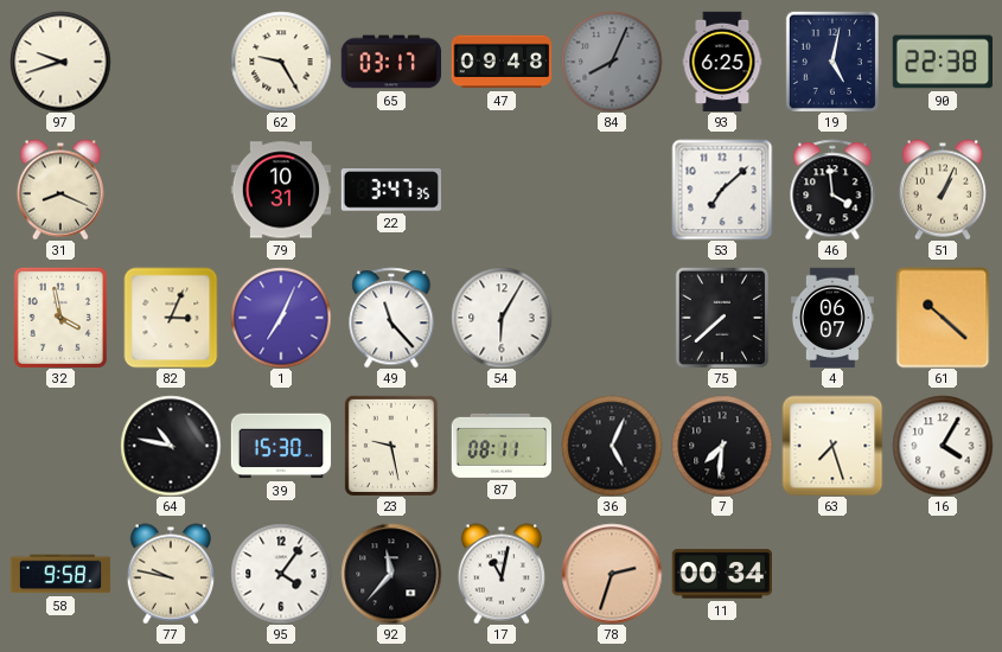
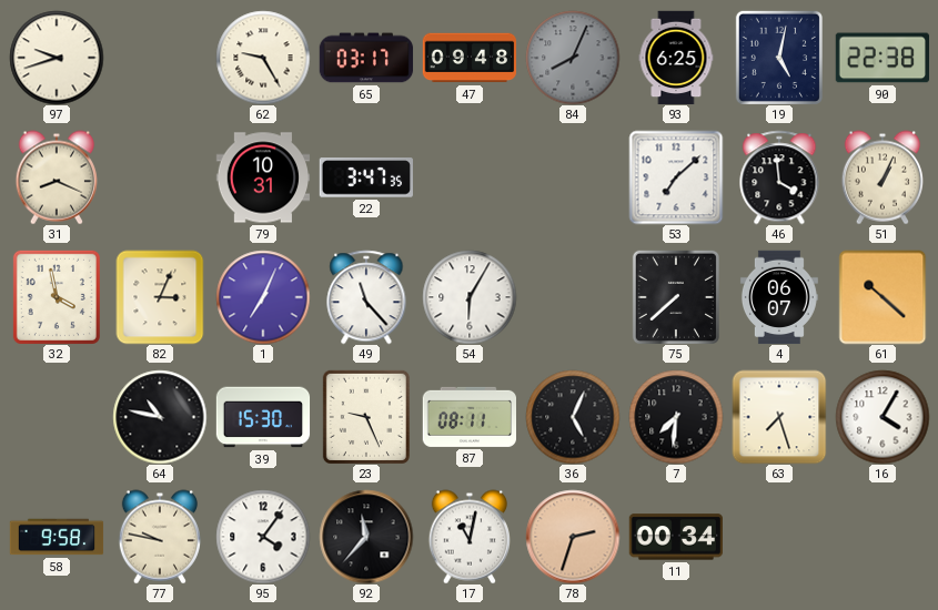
23: 9:28 -> 9:26 (366, 417)
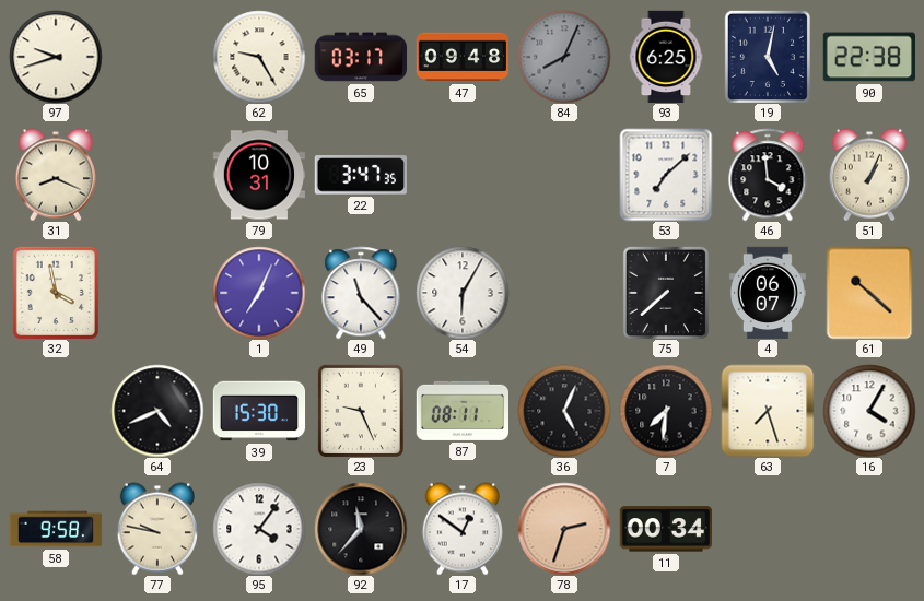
82: 3:04 -> none (160, 297)
64: 10:47 -> 4:41 (157, 411)
17: 11:02 -> 12:51 (461, 529)
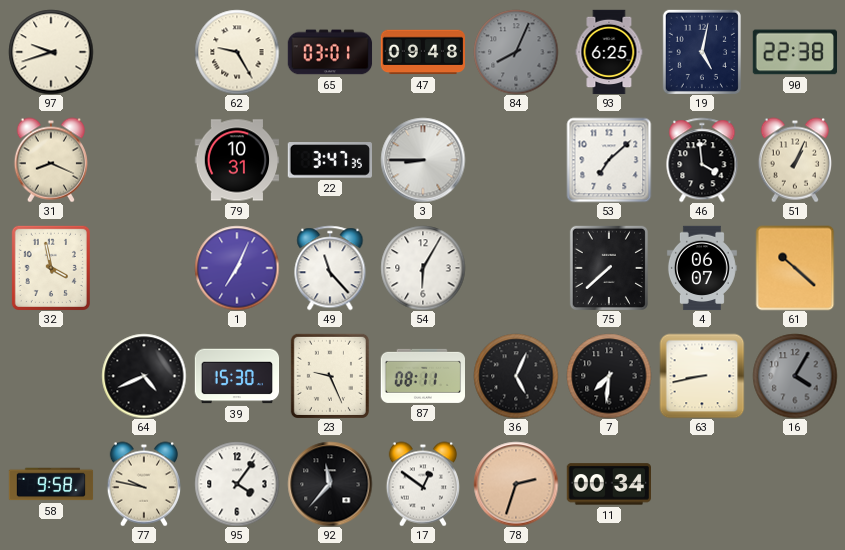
65: 03:17 -> 03:01 (330, 52)
3: none -> 8:45 (423, 160)
63: 7:27 -> 8:43 (702, 376)
16 dial: white -> grey (795, 376)
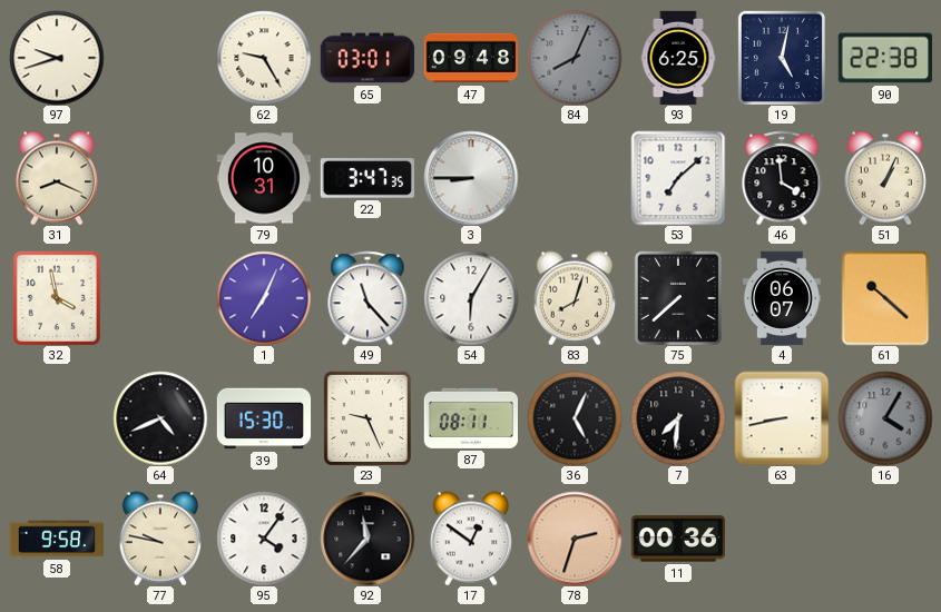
83: none -> 8:03 (574, 298)
11: 00:34 -> 00:36 (677, 539)
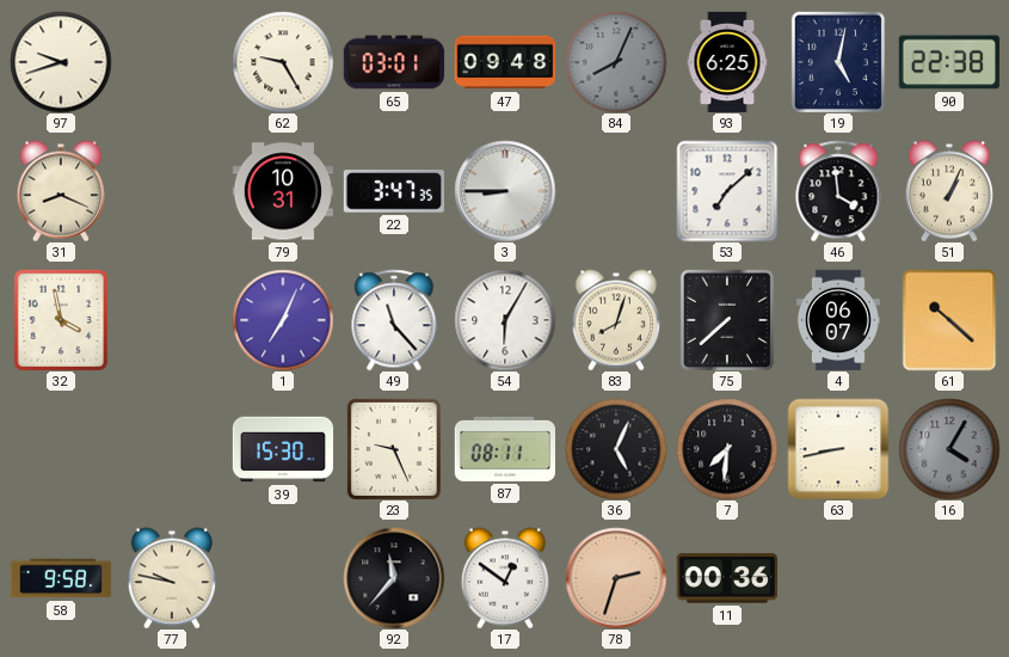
64: 4:41 -> none (160, 418)
95: 4:06 -> none (264, 539)
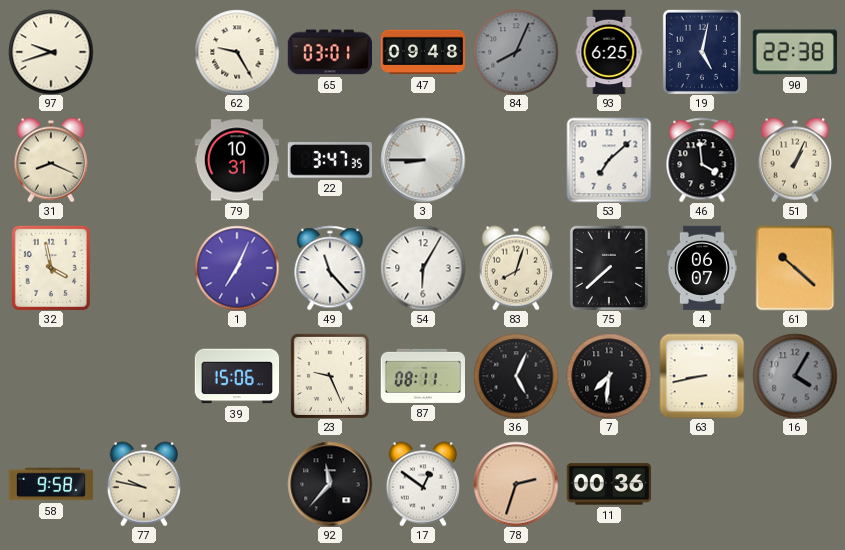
39: 15:30 -> 15:06 (237, 376)
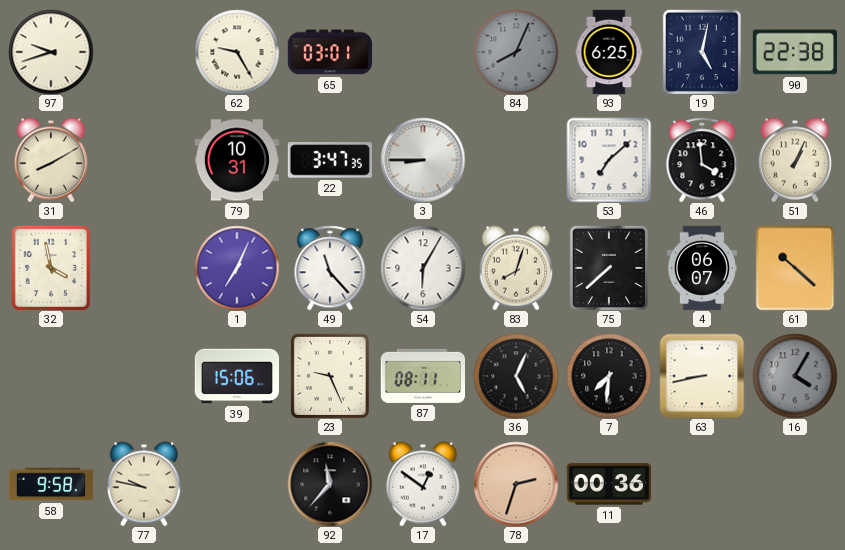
47: 09:48 -> none (423, 52)
31: 8:19 -> 8:10 (50, 160)
